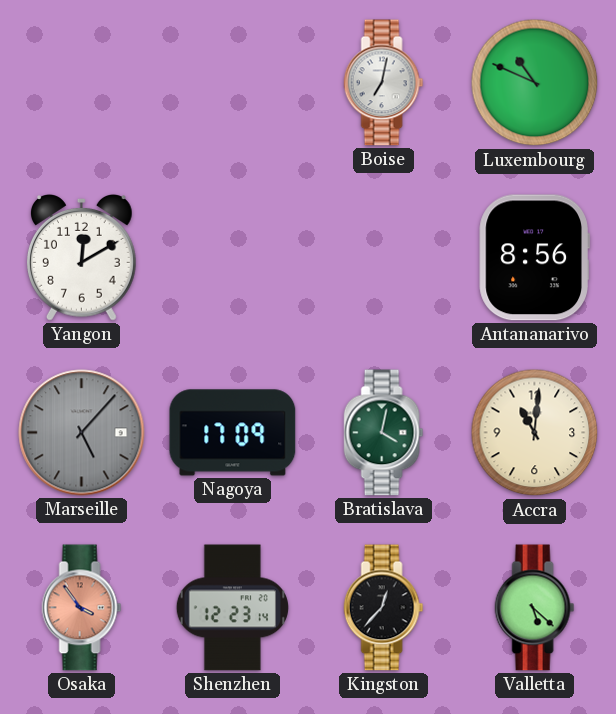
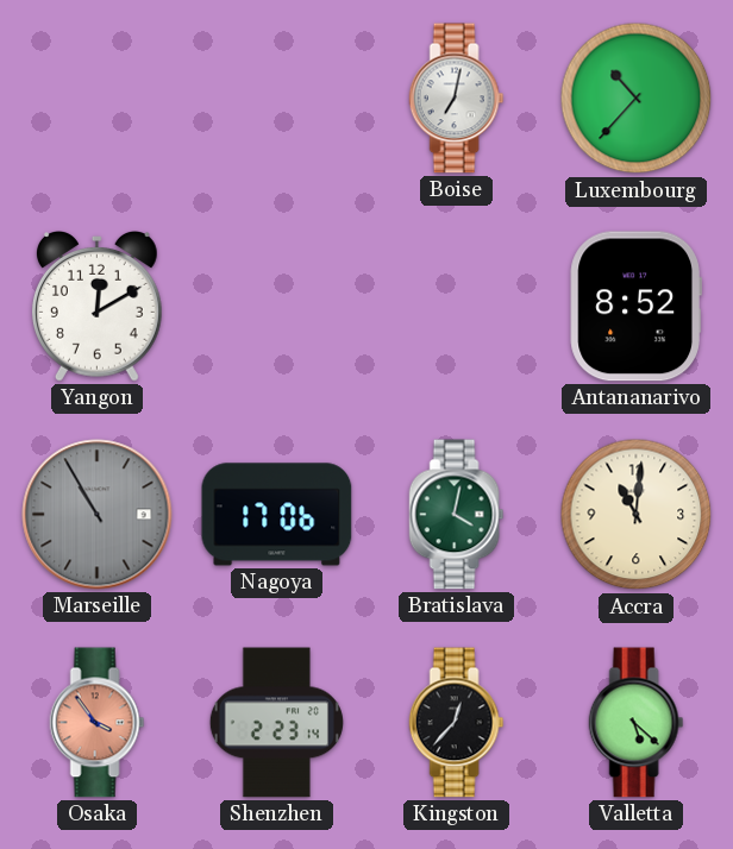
Luxembourg: 10:49 -> 10:37 (637, 99)
Antananarivo: 8:56 -> 8:52 (635, 307)
Marseille: 5:07 -> 10:55 (98, 515)
Nagoya: 17:09 -> 17:06 (277, 515)
Shenzhen: 12:23 -> 2:23 (276, 723)
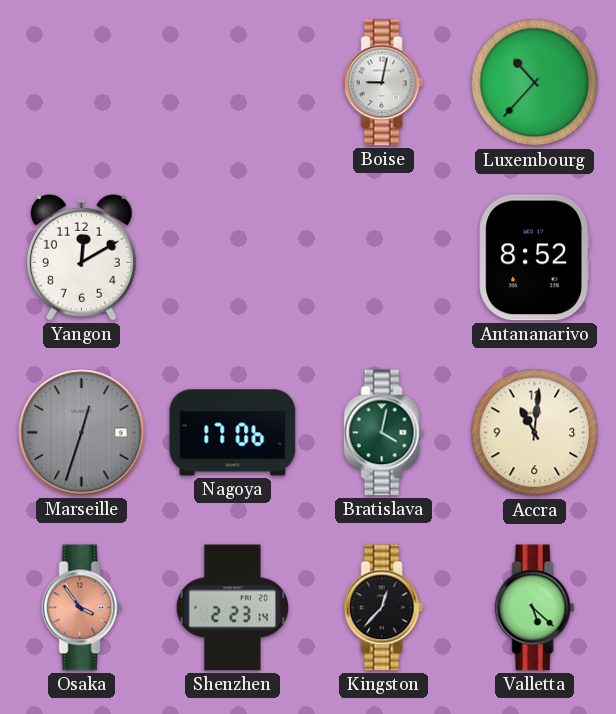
Boise: 7:02 -> 9:02 (384, 83)
Marseille: 10:55 -> 12:33 (82, 433)
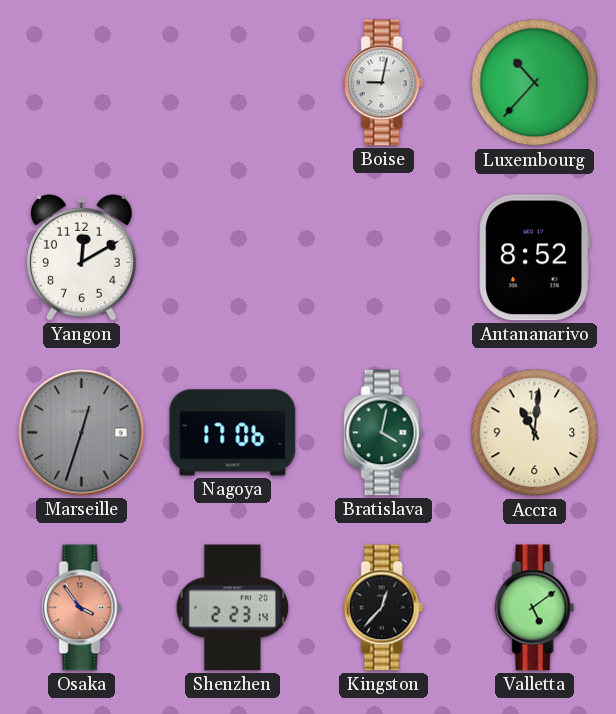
Valletta: 5:22 -> 5:09 (535, 608)
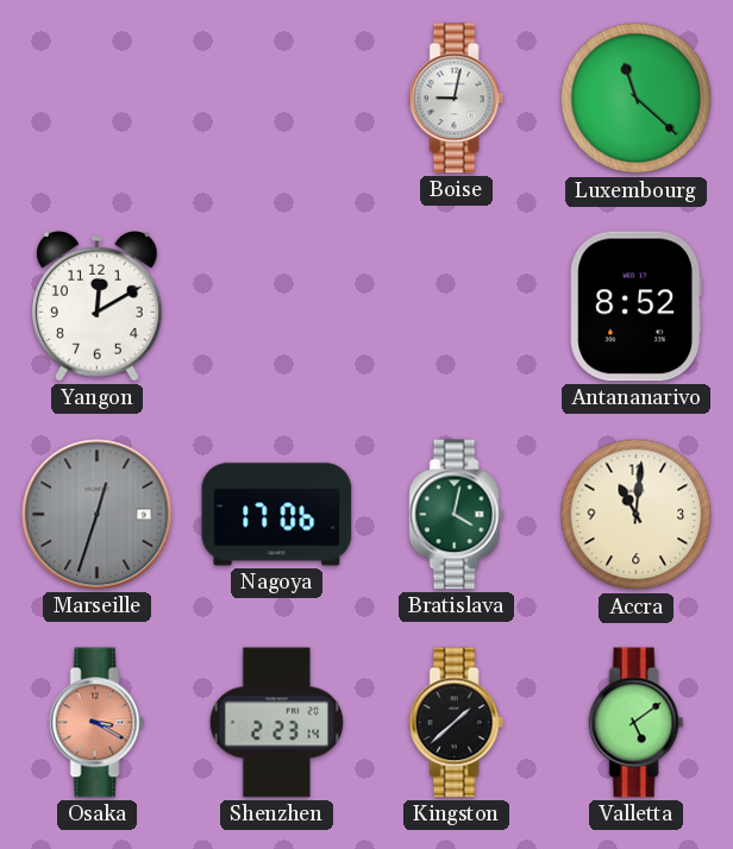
Luxembourg: 10:37 -> 11:22 (637, 99)
Osaka: 3:54 -> 3:20 (98, 723)
Kingston: 12:37 -> 1:38 (457, 723)
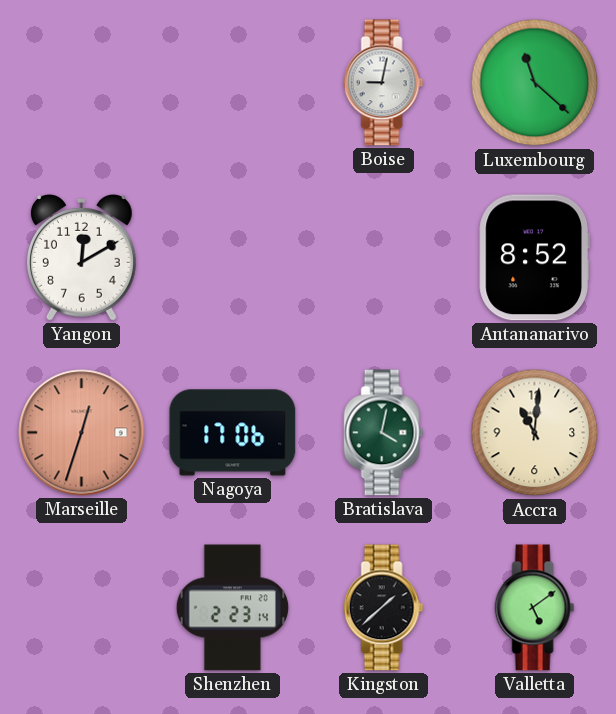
Marseille dial: grey -> salmon (82, 433)
Osaka: 3:20 -> none (98, 723)
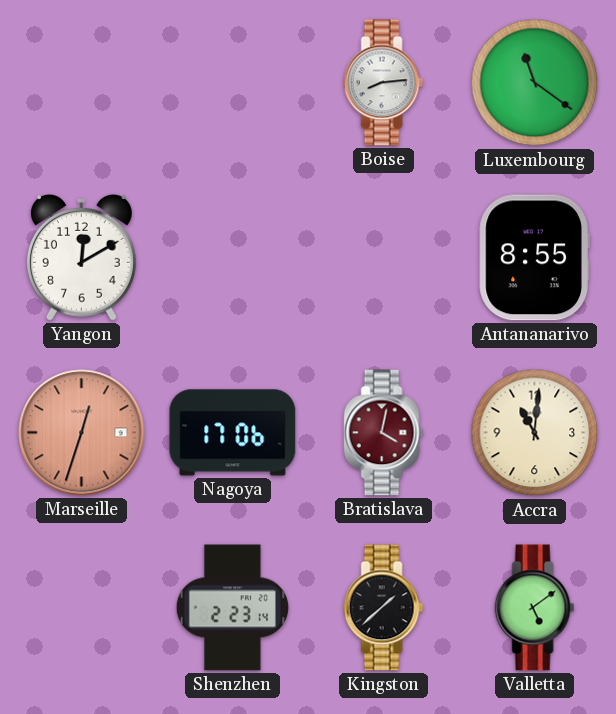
Boise: 9:02 -> 8:14 (384, 83)
Luxembourg: 11:22 -> 11:21 (535, 83)
Antananarivo: 8:52 -> 8:55 (534, 258)
Bratislava dial: green -> burgundy (384, 433)
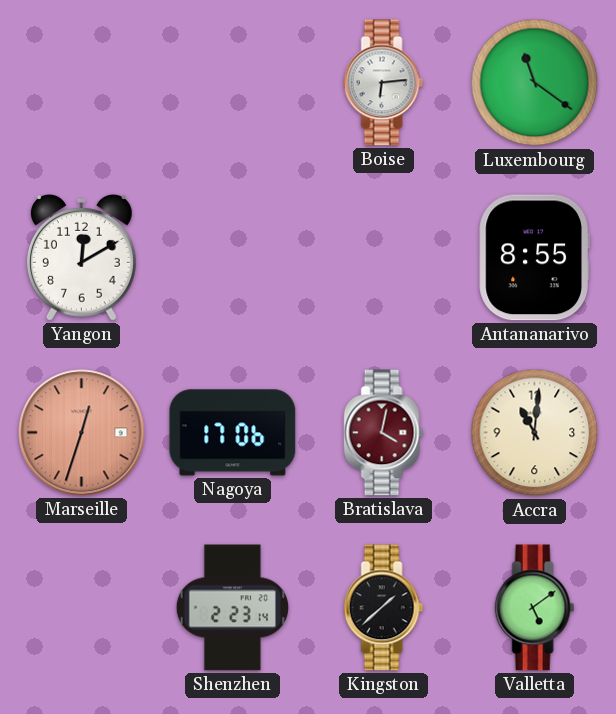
Boise: 8:14 -> 6:14 (384, 83)
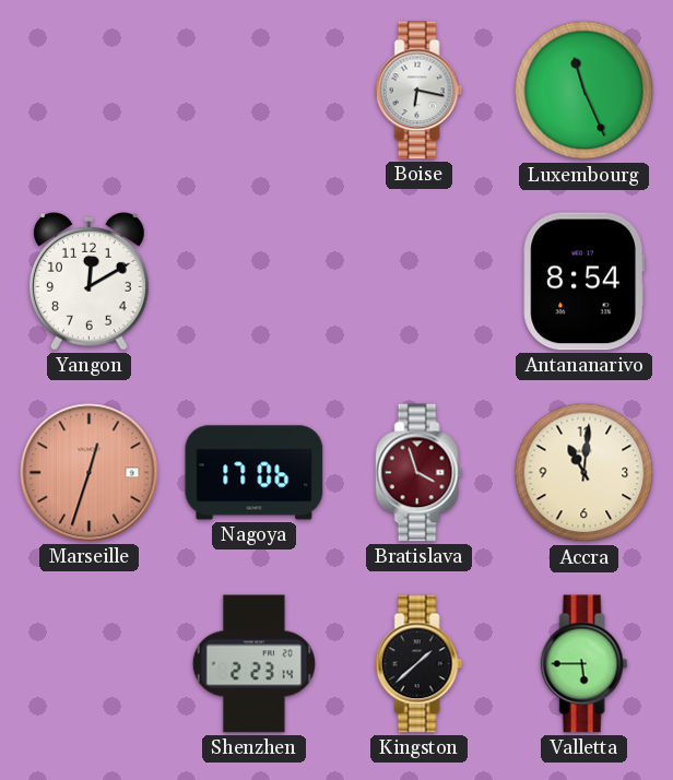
Boise: 6:14 -> 6:17 (420, 91)
Luxembourg: 11:21 -> 11:26 (585, 91)
Antananarivo: 8:55 -> 8:54 (583, 282)
Bratislava: 4:02 -> 3:57 (420, 473)
Valletta: 5:09 -> 5:45 (585, 664)
